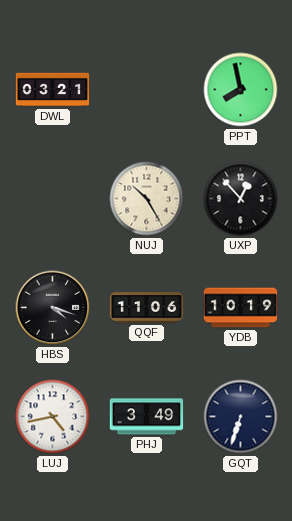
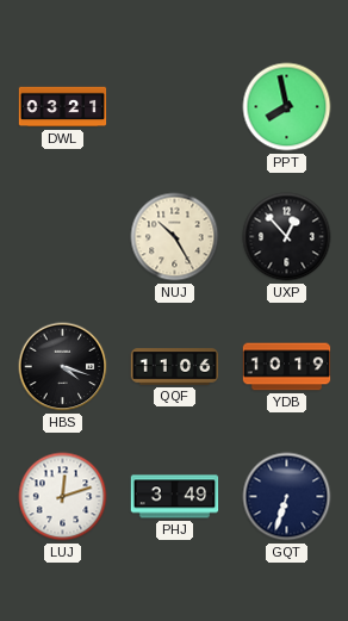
LUJ: 4:43 -> 12:12 (63, 497)
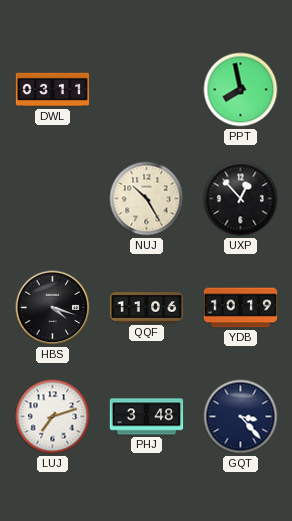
DWL: 03:21 -> 03:11 (53, 90)
LUJ: 12:12 -> 7:12 (53, 417)
PHJ: 3:49 -> 3:48 (147, 417)
GQT: 6:33 -> 3:23 (241, 417)
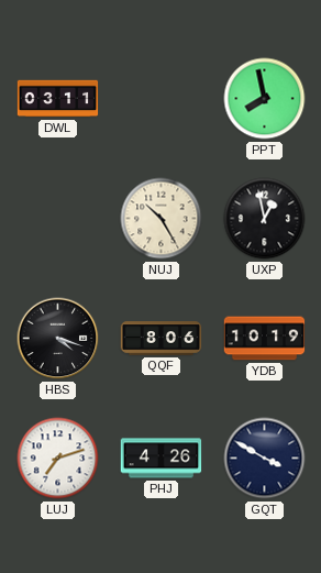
UXP: 12:53 -> 12:58 (265, 219)
QQF: 11:06 -> 8:06 (162, 339)
PHJ: 3:48 -> 4:26 (162, 459)
GQT: 3:23 -> 3:50 (265, 459)
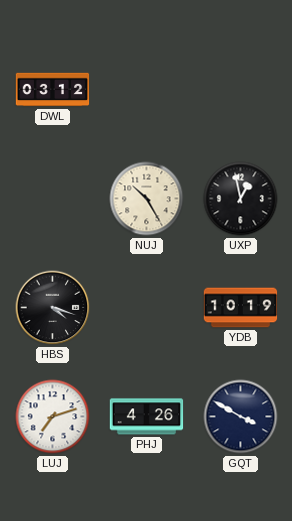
DWL: 03:11 -> 03:12 (53, 90)
PPT: 7:58 -> none (265, 99)
QQF: 8:06 -> none (162, 339)
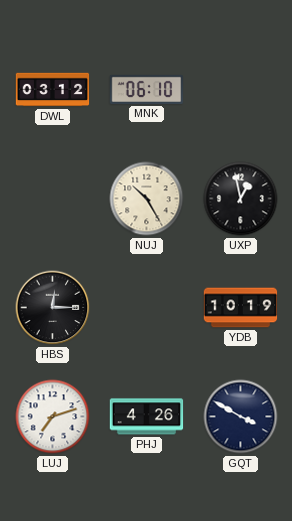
MNK: none -> 06:10 (147, 89)
HBS: 4:18 -> 12:15 (53, 308)
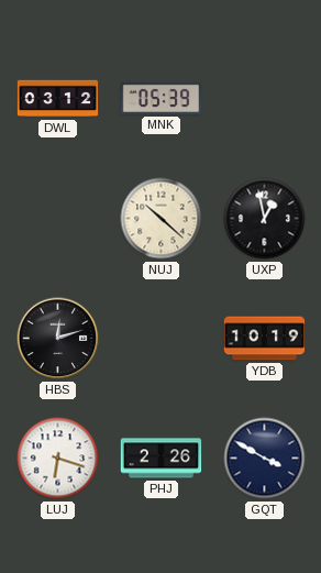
MNK: 06:10 -> 05:39 (162, 98)
NUJ: 10:25 -> 10:22 (162, 219)
HBS: 12:15 -> 12:12 (58, 339)
LUJ: 7:12 -> 6:18 (58, 459)
PHJ: 4:26 -> 2:26 (162, 459)
